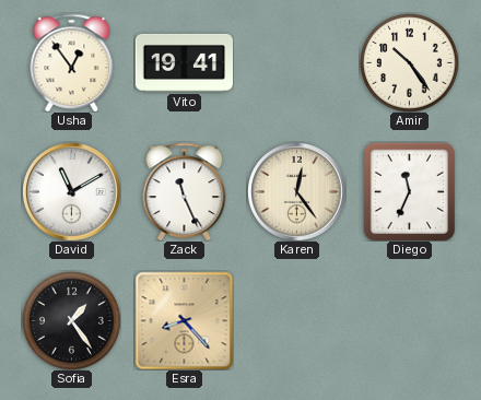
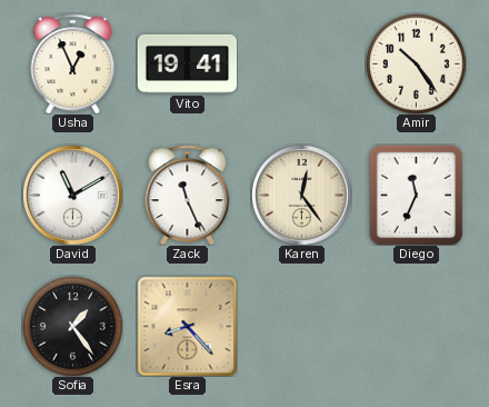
Usha: 12:54 -> 12:56 (73, 63)
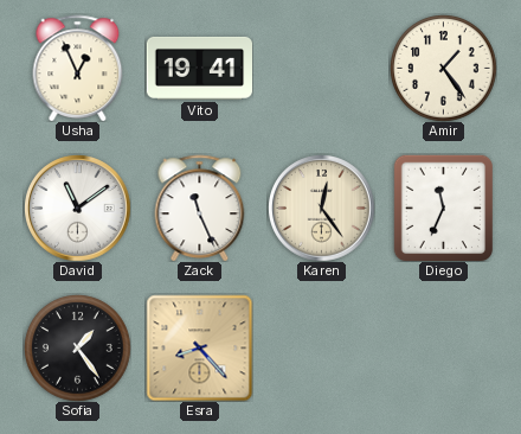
Amir: 10:24 -> 1:24 (444, 69)
David: 11:10 -> 11:09 (78, 209)
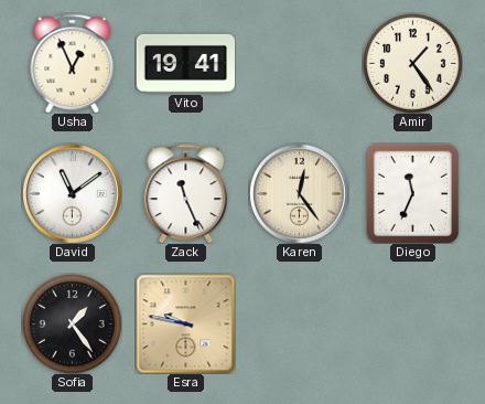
Esra: 8:23 -> 9:47 (185, 323)
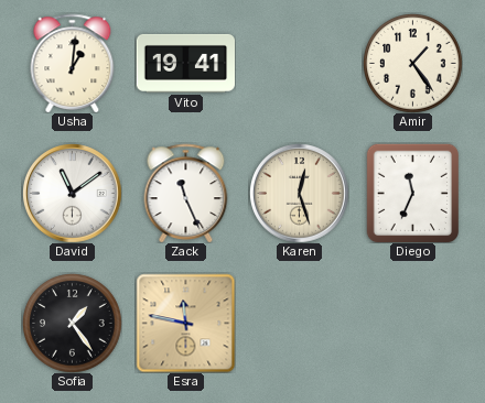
Usha: 12:56 -> 1:01 (73, 63)
Karen: 12:24 -> 12:27 (300, 194)
Esra: 9:47 -> 11:47 (185, 323)
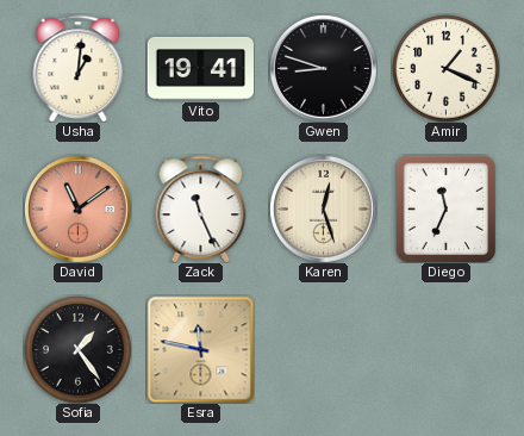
Gwen: none -> 8:48 (324, 69)
Amir: 1:24 -> 1:19 (447, 69)
David dial: white -> salmon (79, 210)
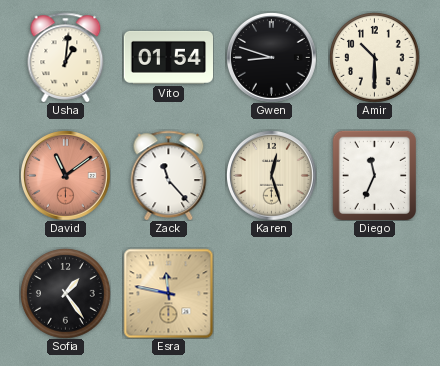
Vito: 19:41 -> 01:54 (168, 57)
Amir: 1:19 -> 10:30 (375, 58)
Zack: 11:26 -> 11:23 (169, 175)
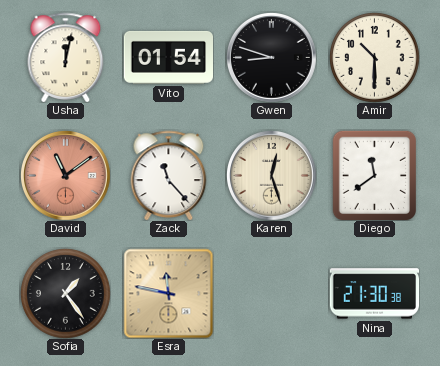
Usha: 1:01 -> 12:02 (66, 57)
Diego: 11:34 -> 11:39 (374, 175)
Nina: none -> 21:30 (374, 294)
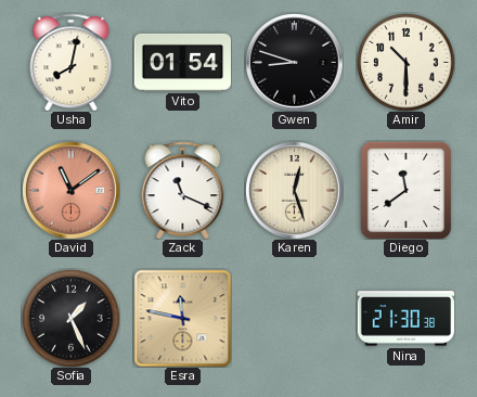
Usha: 12:02 -> 8:02 (72, 62)
Zack: 11:23 -> 11:19 (183, 190)
Sofia: 1:24 -> 1:26 (72, 319)
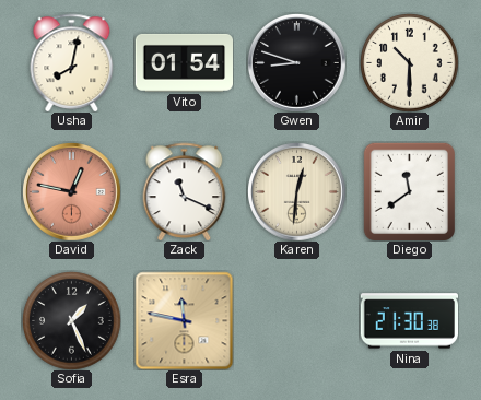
David: 11:09 -> 12:47 (72, 192)
Karen: 12:27 -> 12:31 (297, 192)
